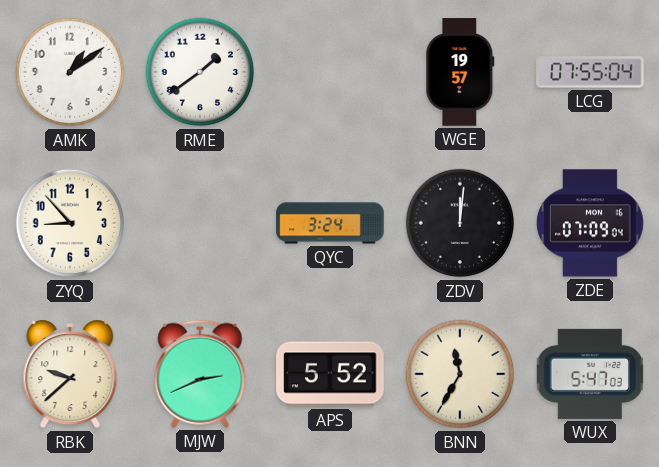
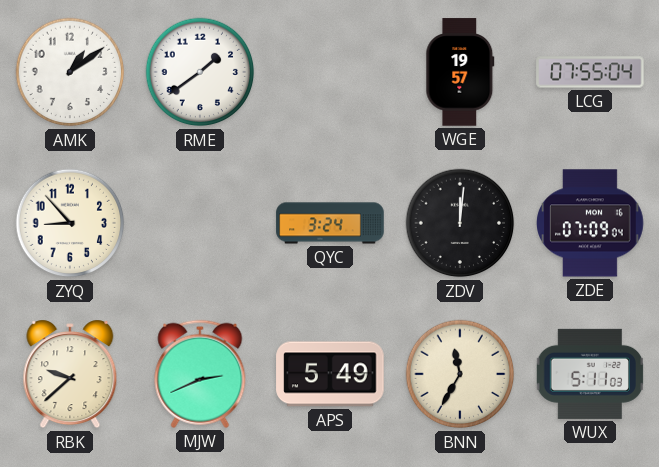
APS: 5:52 -> 5:49 (330, 374)
WUX: 5:47 -> 5:11 (589, 374)
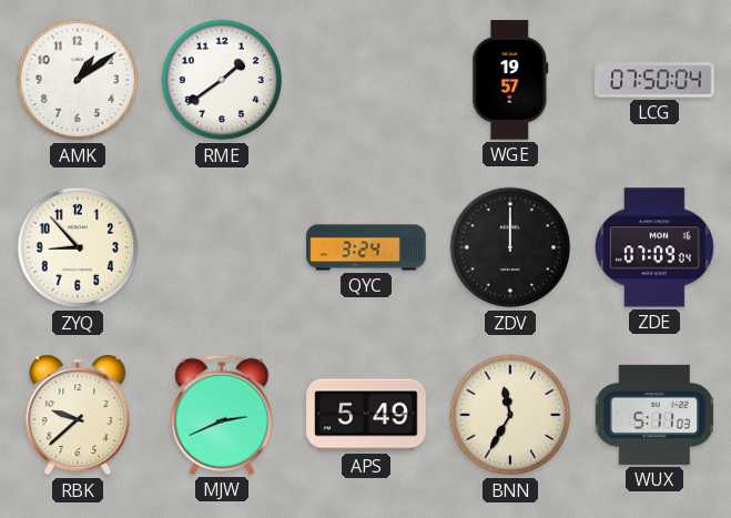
LCG: 07:55 -> 07:50 (654, 80)
ZDV: 12:01 -> 12:00 (510, 247)
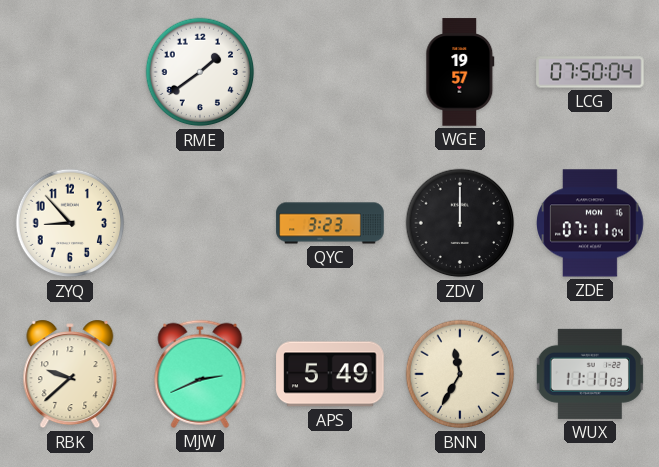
AMK: 1:09 -> none (78, 80)
QYC: 3:24 -> 3:23 (330, 223)
ZDE: 07:09 -> 07:11 (590, 223)
WUX: 5:11 -> 11:11 (589, 374)
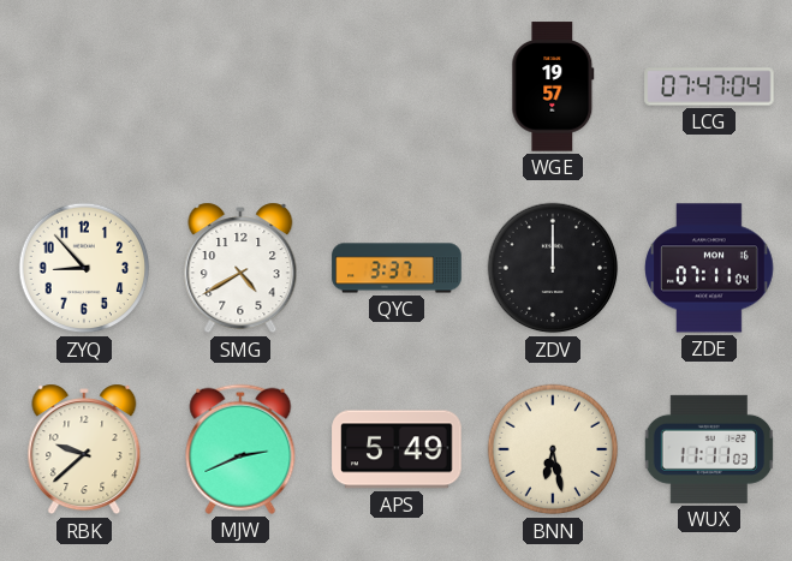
RME: 1:39 -> none (200, 72)
LCG: 07:50 -> 07:47 (709, 86)
SMG: none -> 4:40 (240, 268)
QYC: 3:23 -> 3:37 (397, 268)
BNN: 11:35 -> 6:28 (553, 449)
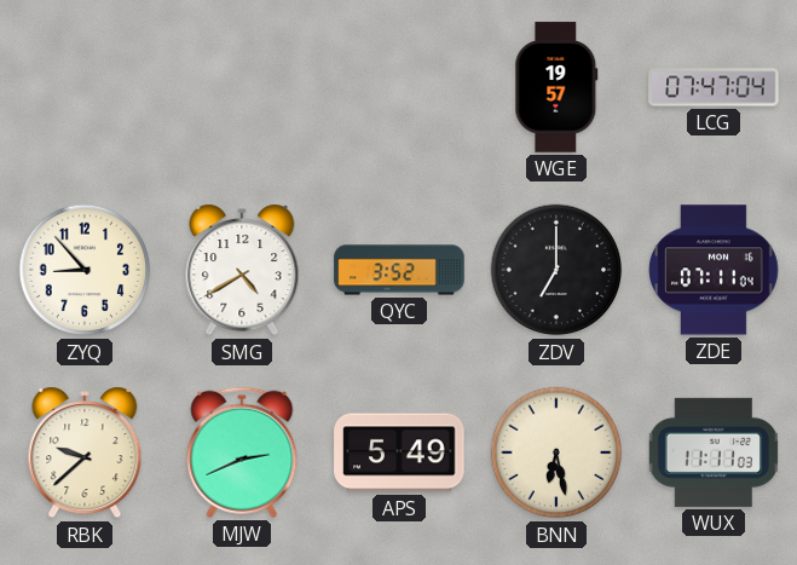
QYC: 3:37 -> 3:52 (399, 270)
ZDV: 12:00 -> 7:00 (556, 270)
